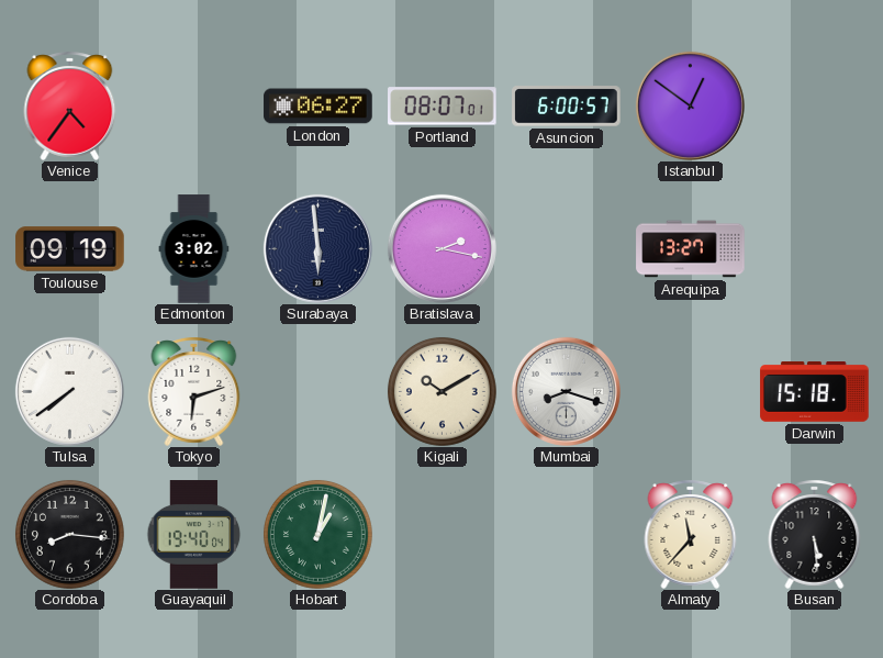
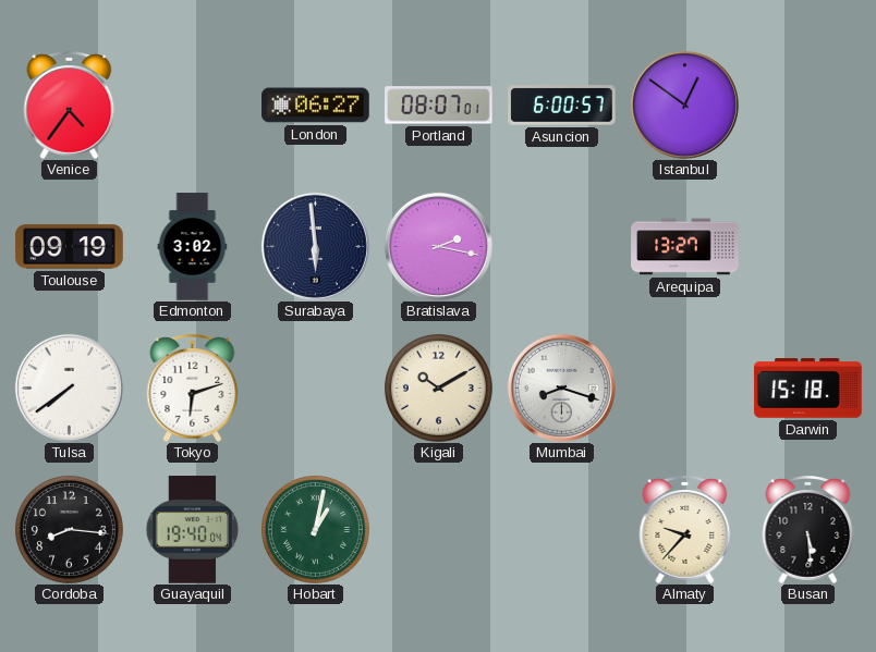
Almaty: 11:37 -> 9:37 (685, 529)
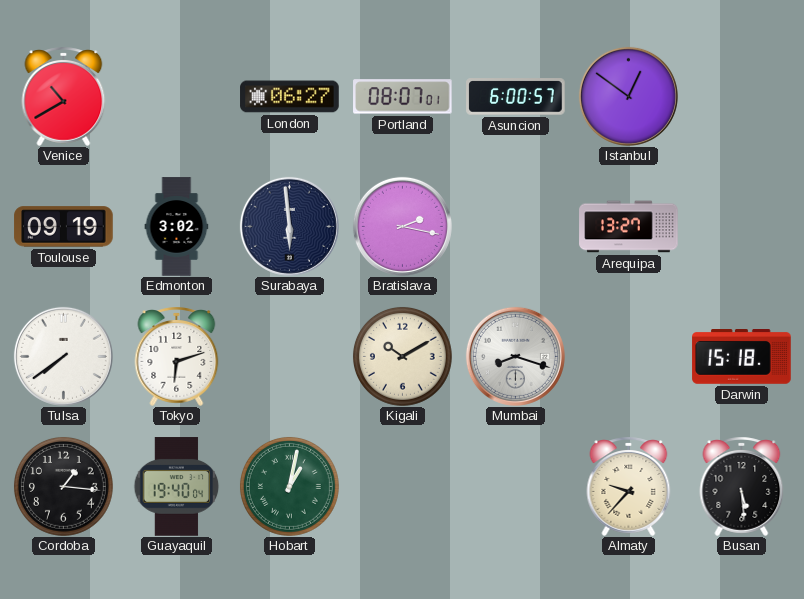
Venice: 4:36 -> 10:40 (64, 96)
Cordoba: 8:16 -> 1:16 (63, 486)
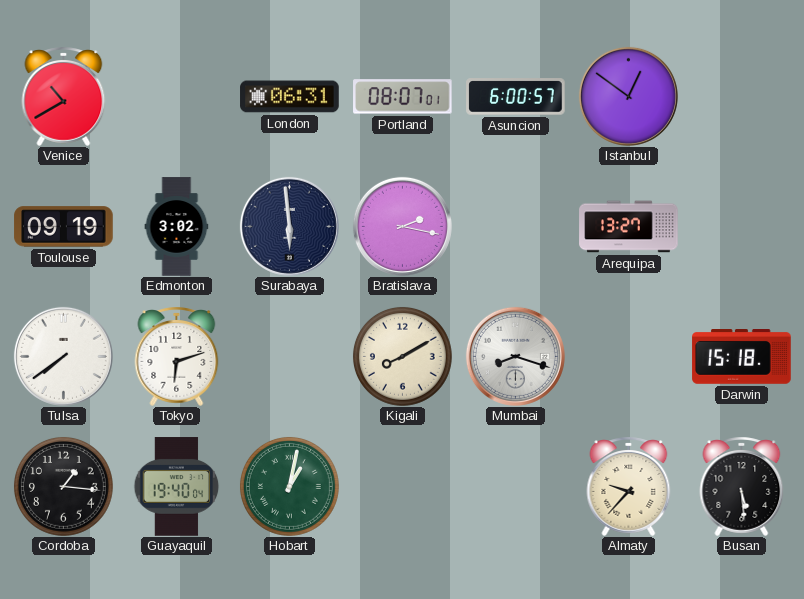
London: 06:27 -> 06:31 (290, 97)
Kigali: 10:10 -> 8:10 (402, 356)
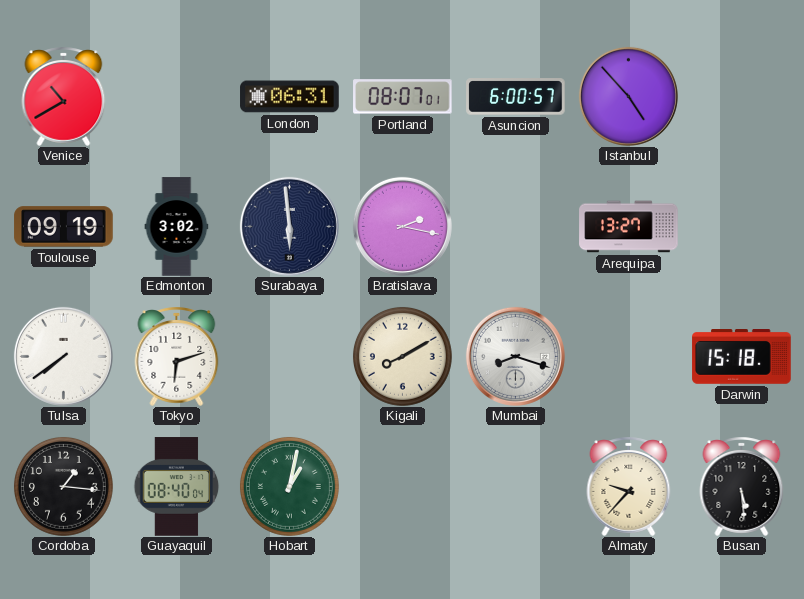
Istanbul: 12:51 -> 4:53 (628, 96)
Guayaquil: 19:40 -> 08:40 (177, 487)
